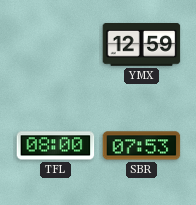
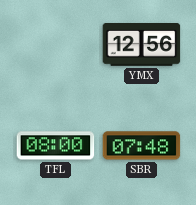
YMX: 12:59 -> 12:56 (142, 45)
SBR: 07:53 -> 07:48 (142, 146)
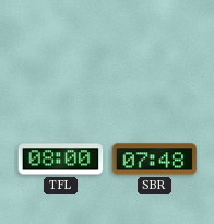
YMX: 12:56 -> none (142, 45)
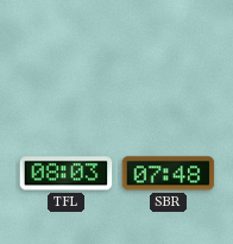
TFL: 08:00 -> 08:03 (67, 174)
